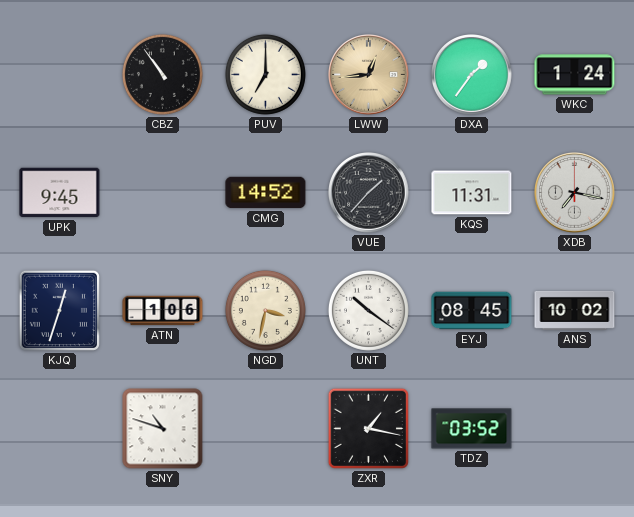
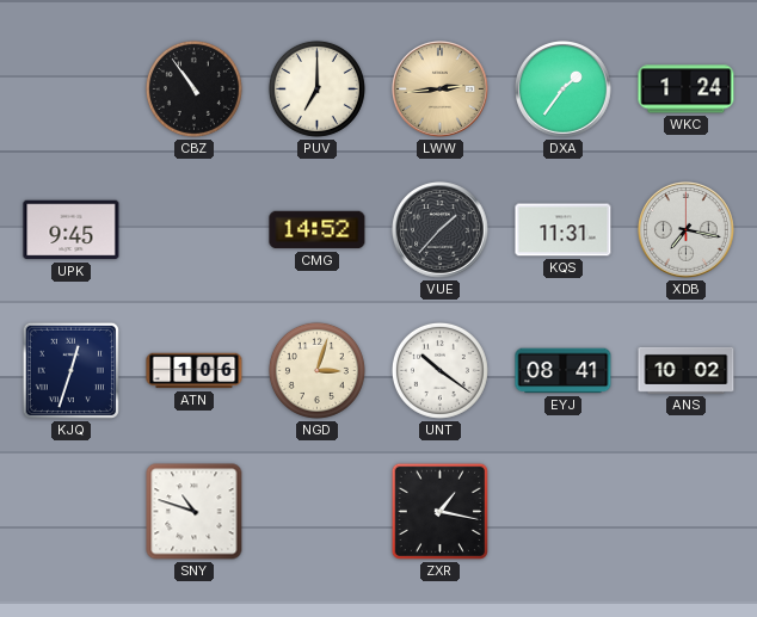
LWW: 12:44 -> 2:44 (441, 90)
NGD: 3:32 -> 3:03 (316, 370)
EYJ: 08:45 -> 08:41 (564, 371)
TDZ: 03:52 -> none (472, 429)
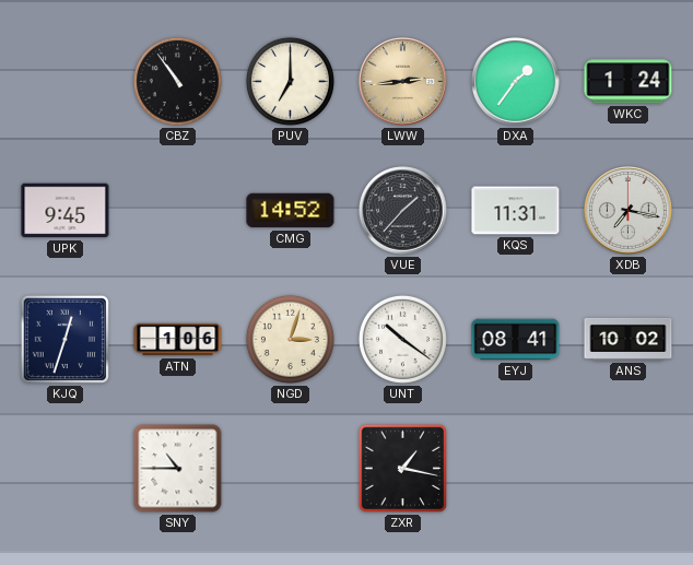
SNY: 10:48 -> 10:45 (178, 469)
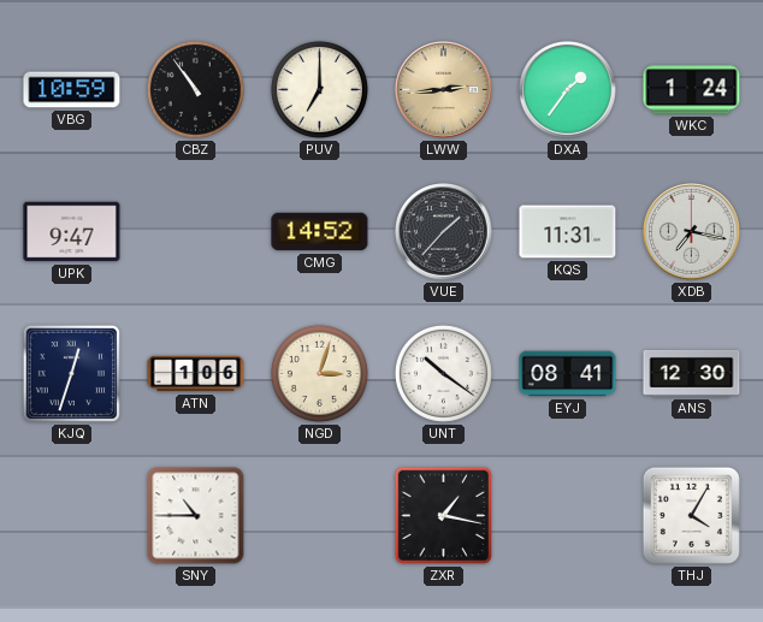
VBG: none -> 10:59 (72, 90)
UPK: 9:45 -> 9:47 (72, 232)
ANS: 10:02 -> 12:30 (692, 373)
THJ: none -> 4:05 (691, 515)
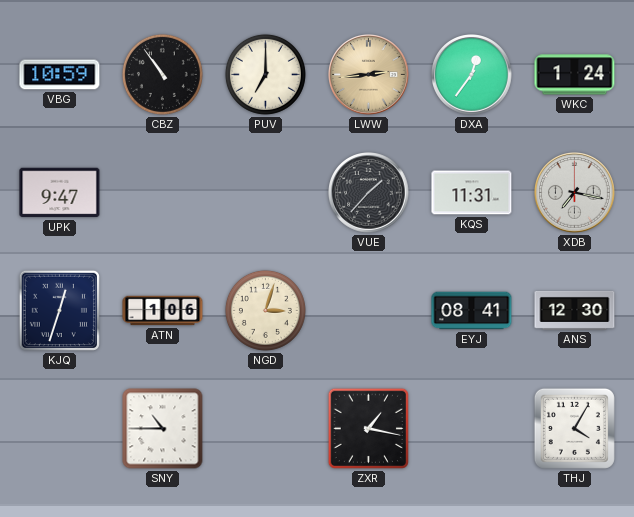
DXA: 1:36 -> 12:36 (472, 75)
CMG: 14:52 -> none (320, 232)
UNT: 10:21 -> none (443, 373)
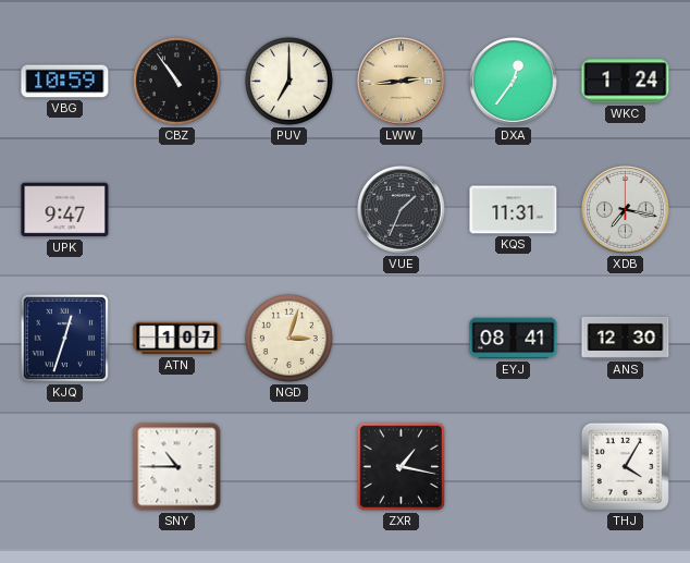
VUE: 1:37 -> 1:34 (402, 210)
ATN: 1:06 -> 1:07 (177, 339)
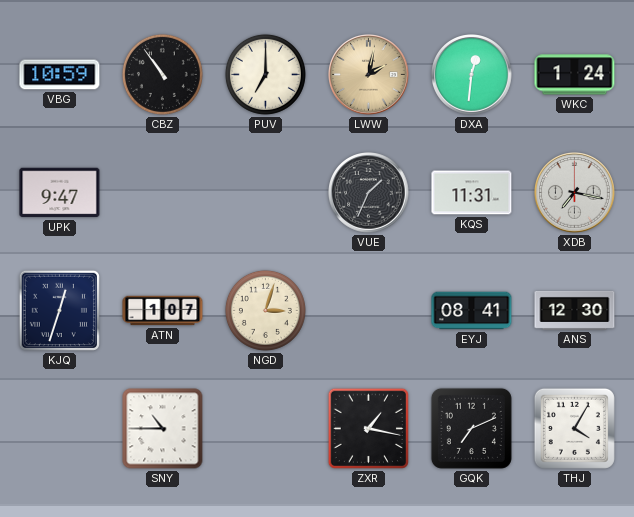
LWW: 2:44 -> 2:02 (369, 75)
DXA: 12:36 -> 12:31 (472, 75)
GQK: none -> 7:11 (471, 428)
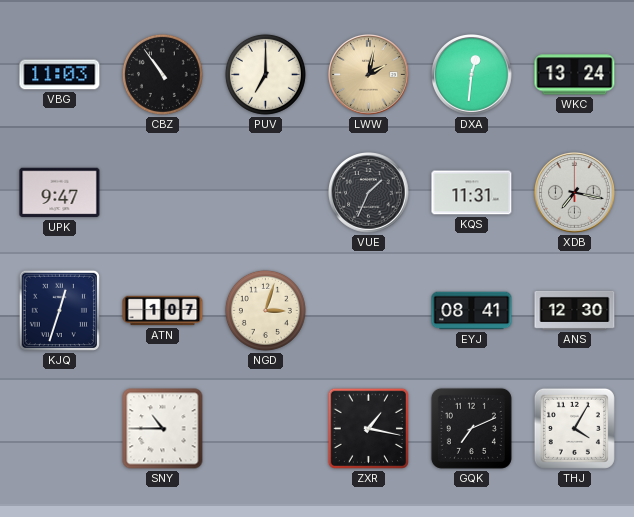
VBG: 10:59 -> 11:03 (60, 75)
WKC: 1:24 -> 13:24 (575, 75)
